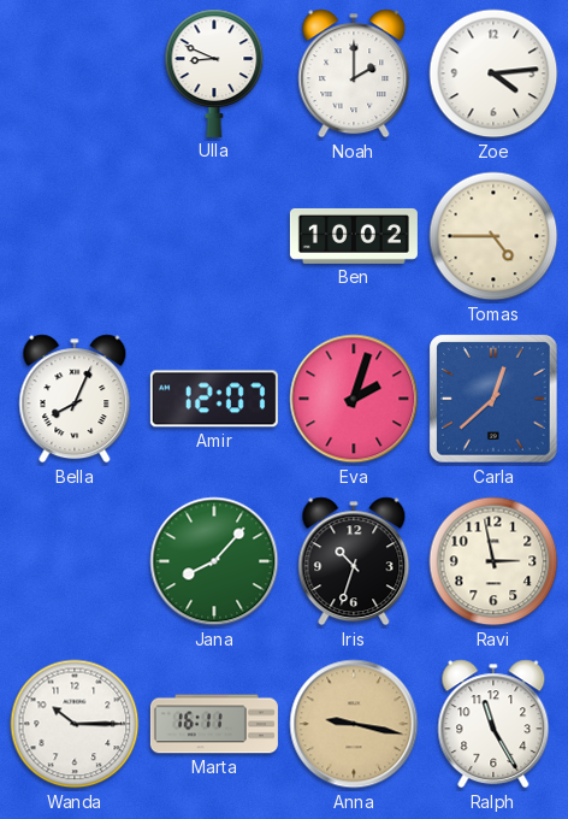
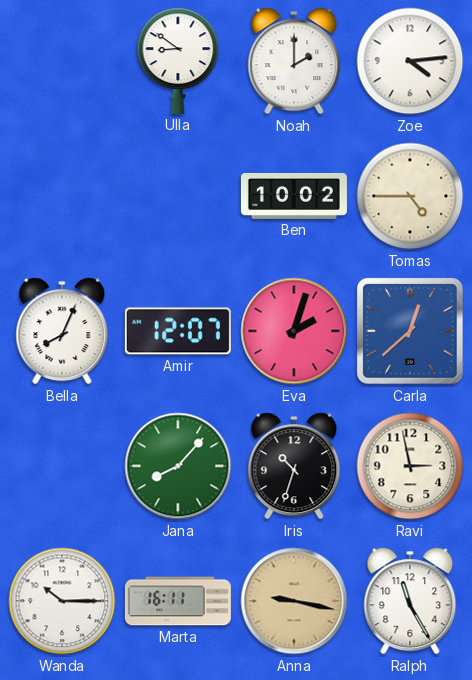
Ulla: 8:49 -> 8:51 (178, 61)
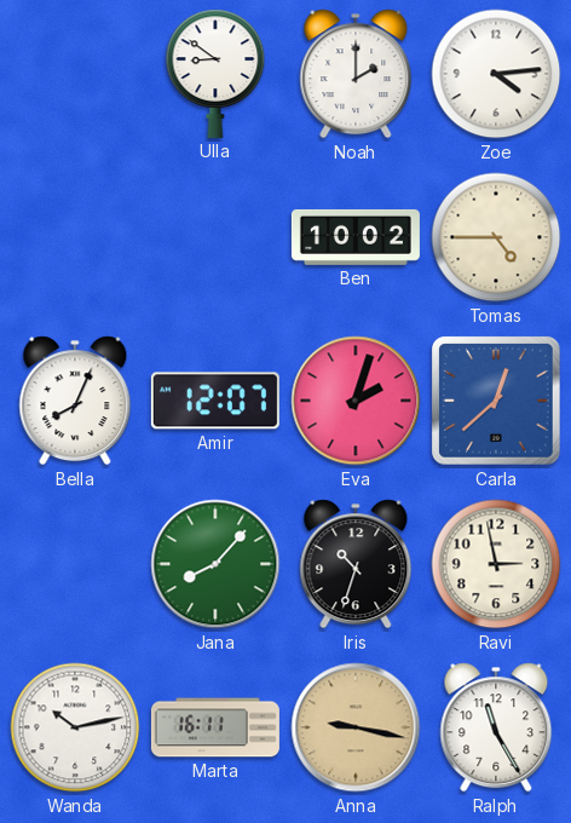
Wanda: 10:15 -> 10:13 (75, 727)
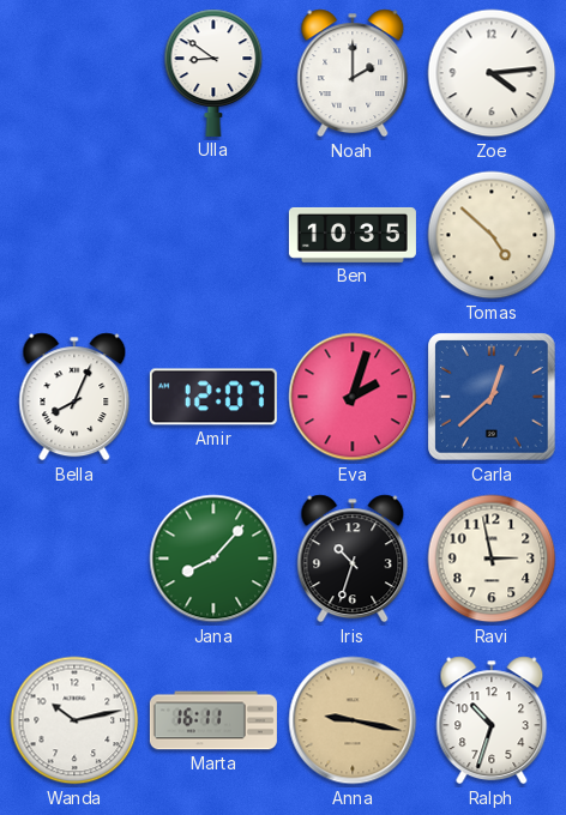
Ben: 10:02 -> 10:35 (353, 235)
Tomas: 4:45 -> 4:52 (492, 235)
Ralph: 11:25 -> 10:33 (492, 720)
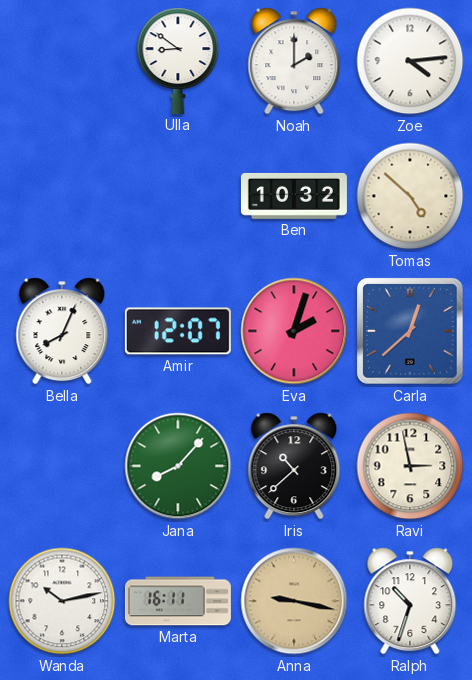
Ben: 10:35 -> 10:32 (294, 196)
Iris: 10:33 -> 10:38 (294, 466)
